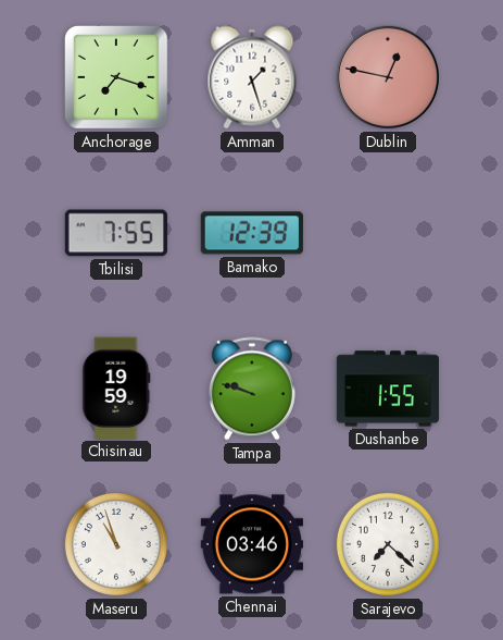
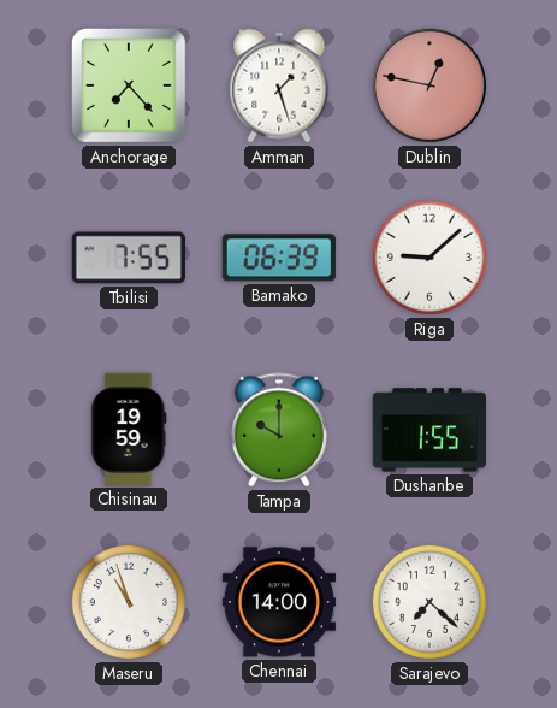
Anchorage: 7:18 -> 7:23 (130, 87)
Bamako: 12:39 -> 06:39 (279, 258)
Riga: none -> 9:08 (429, 258)
Tampa: 9:48 -> 10:00 (279, 430)
Chennai: 03:46 -> 14:00 (278, 602)
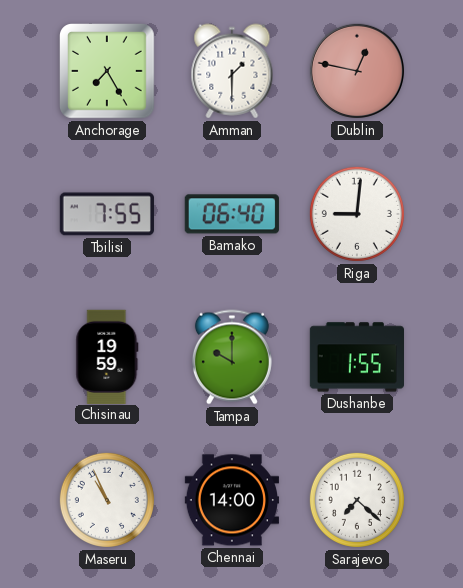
Anchorage: 7:23 -> 7:25 (108, 72)
Amman: 1:27 -> 1:30 (232, 71)
Bamako: 06:39 -> 06:40 (232, 214)
Riga: 9:08 -> 9:01 (357, 214)
Maseru: 10:57 -> 10:56 (107, 500)
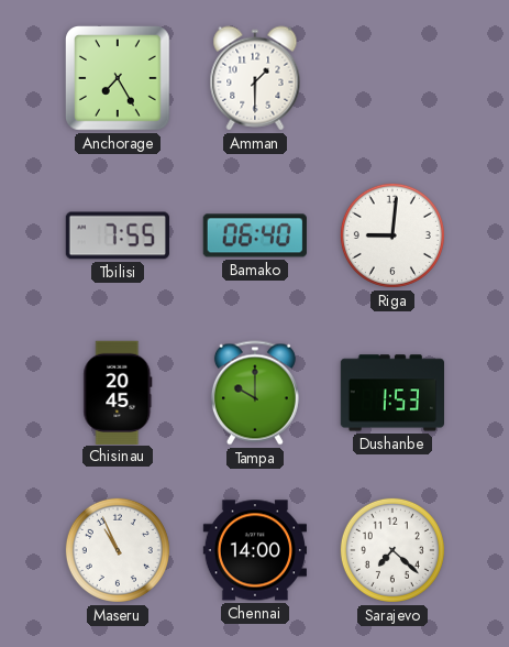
Dublin: 12:47 -> none (357, 71)
Chisinau: 19:59 -> 20:45 (118, 392)
Dushanbe: 1:55 -> 1:53 (391, 393)
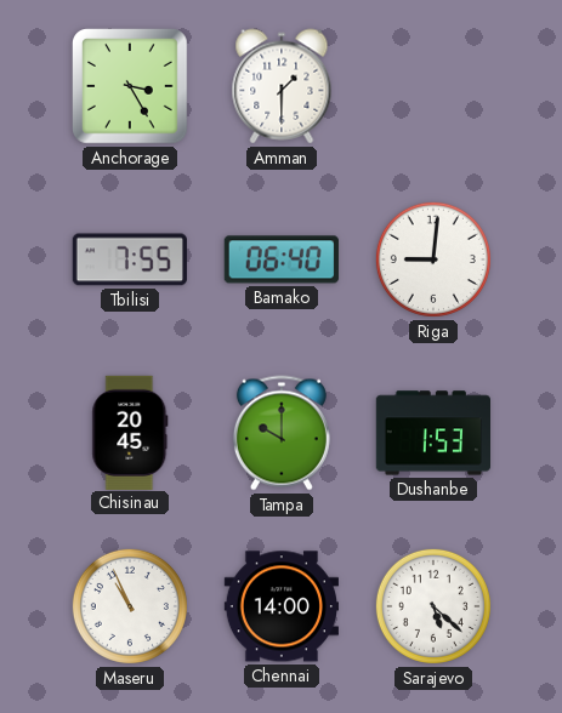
Anchorage: 7:25 -> 3:25 (131, 87)
Sarajevo: 7:22 -> 5:22 (433, 606)
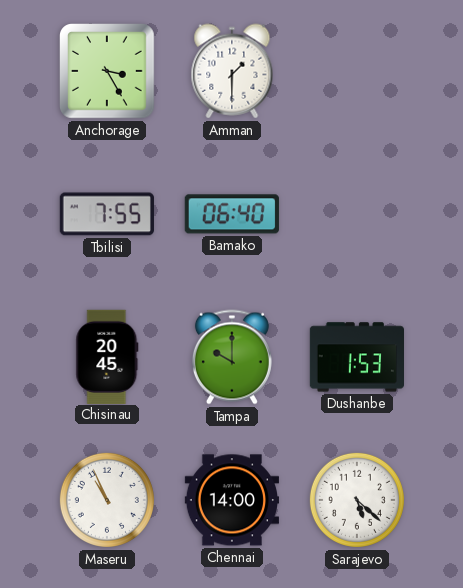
Riga: 9:01 -> none (433, 259)
